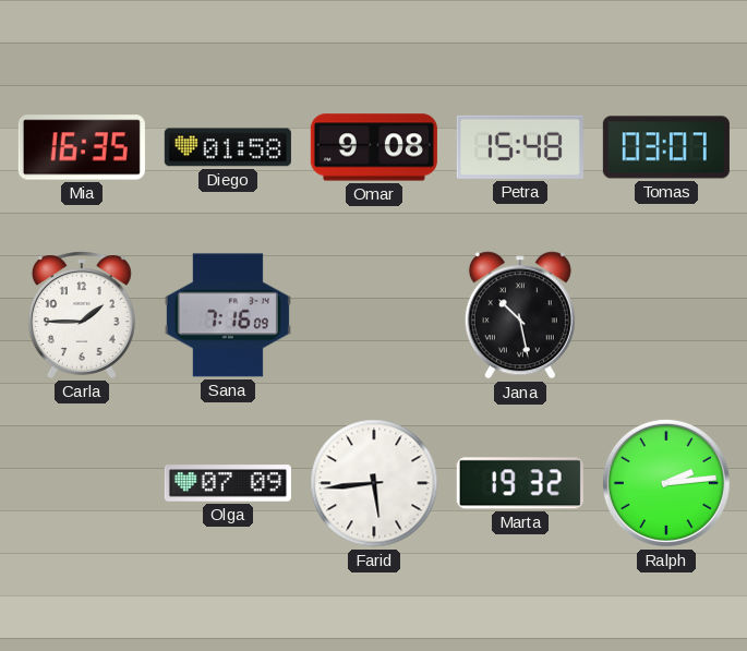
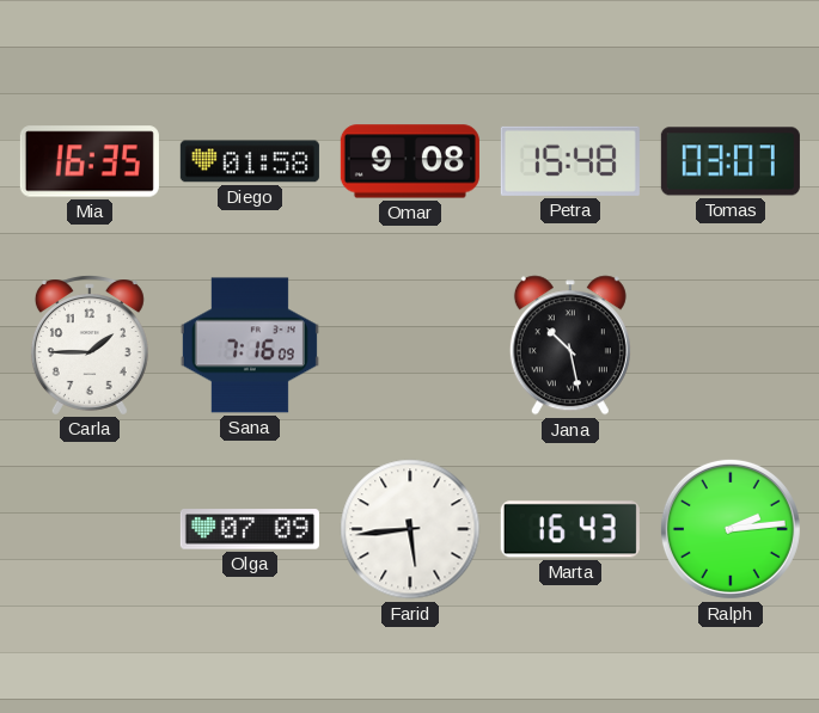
Marta: 19:32 -> 16:43 (570, 529)
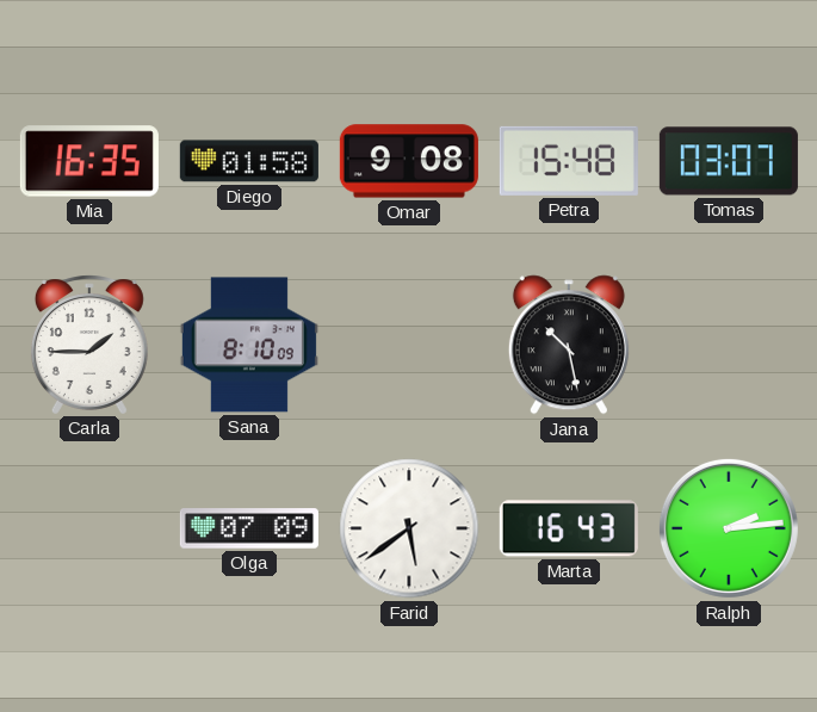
Sana: 7:16 -> 8:10 (249, 345)
Farid: 5:44 -> 5:39 (409, 528)
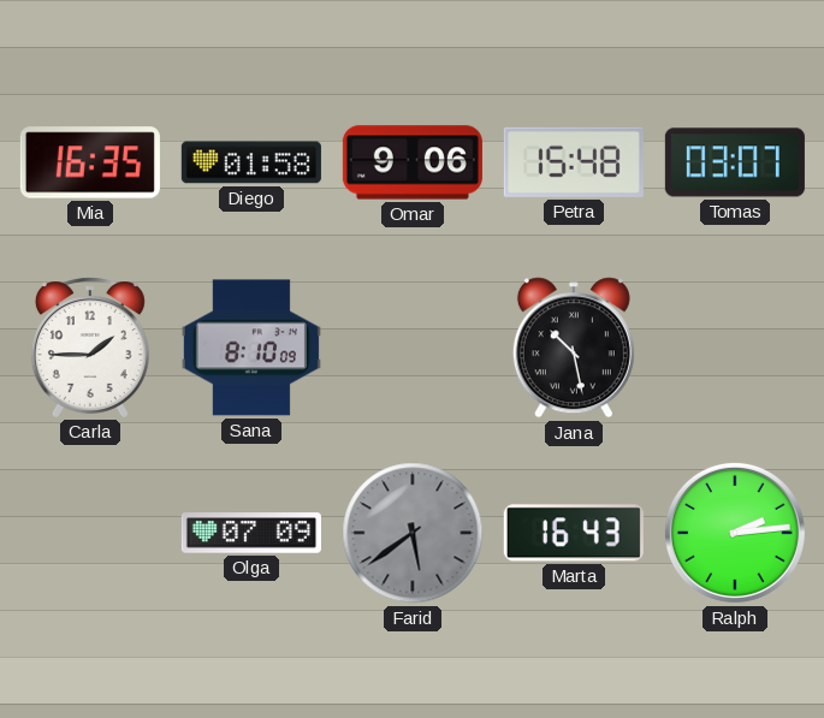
Omar: 9:08 -> 9:06 (413, 162)
Farid dial: white -> grey (413, 533)
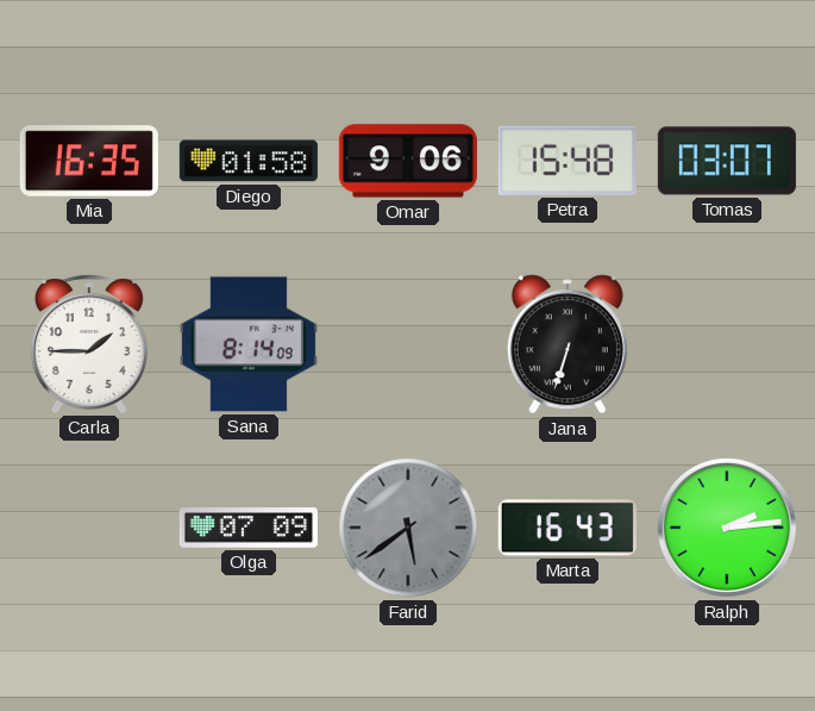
Sana: 8:10 -> 8:14 (249, 344)
Jana: 10:28 -> 6:33 (568, 344)
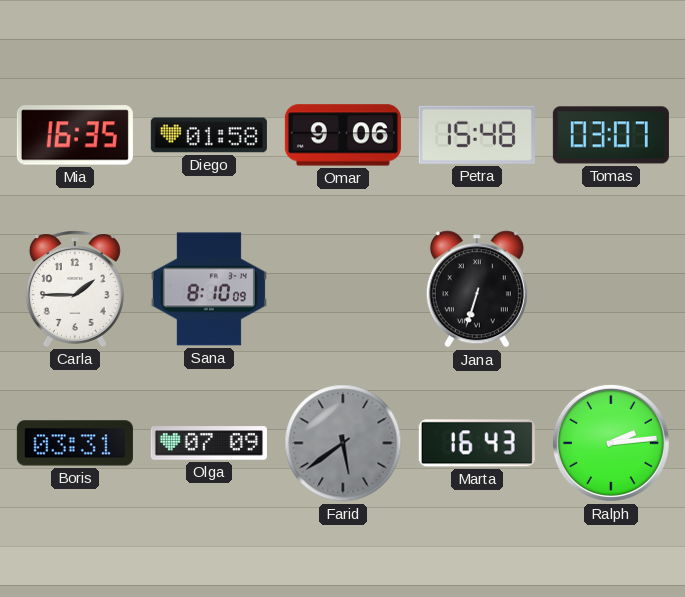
Sana: 8:14 -> 8:10 (209, 289)
Boris: none -> 03:31 (75, 443)
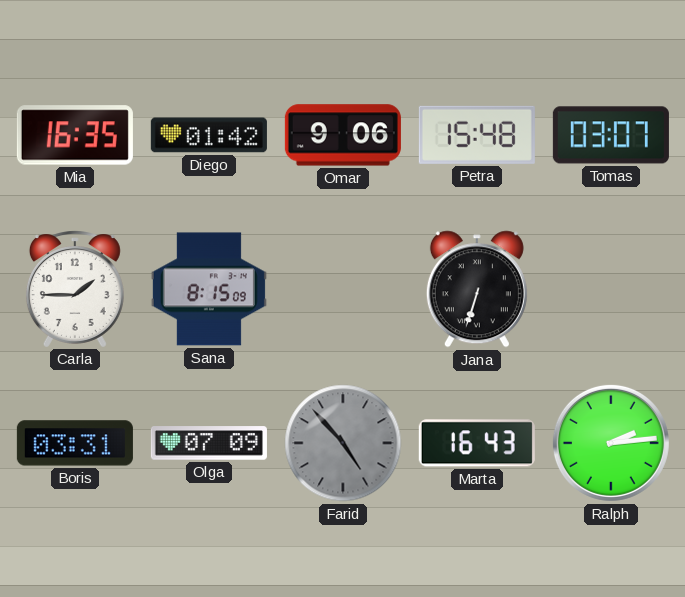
Diego: 01:58 -> 01:42 (209, 135)
Sana: 8:10 -> 8:15 (209, 289)
Farid: 5:39 -> 4:53 (343, 443)
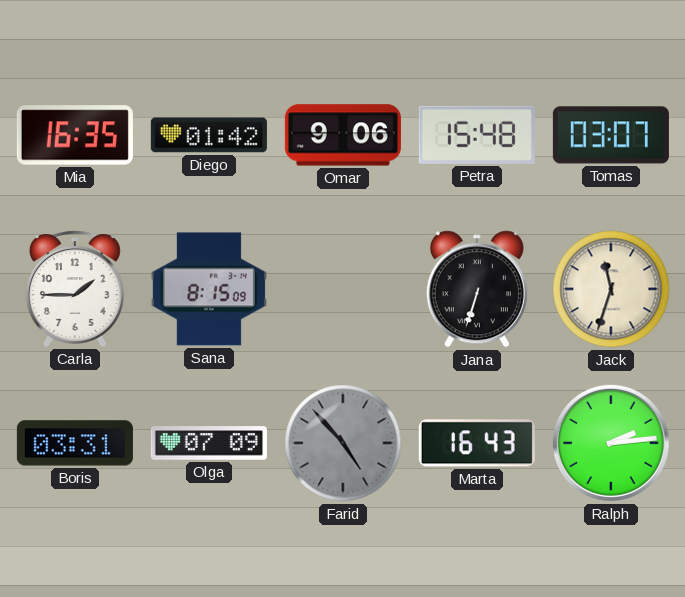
Jack: none -> 11:33 (611, 289)
